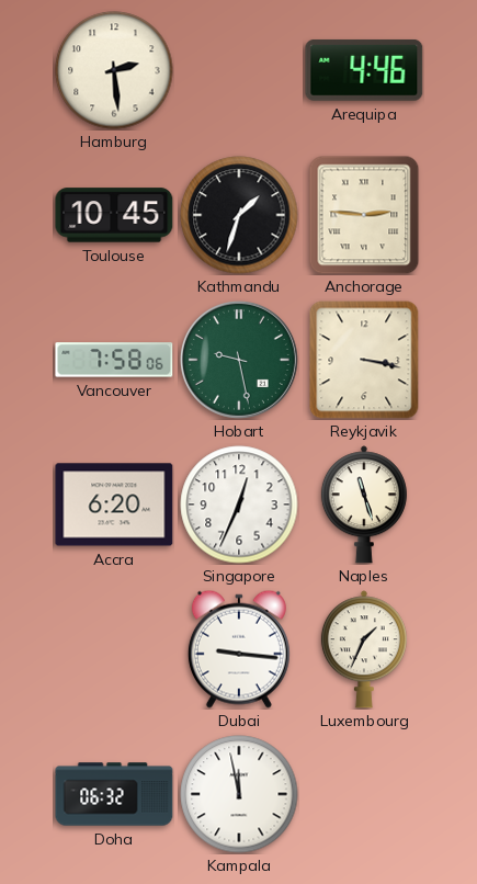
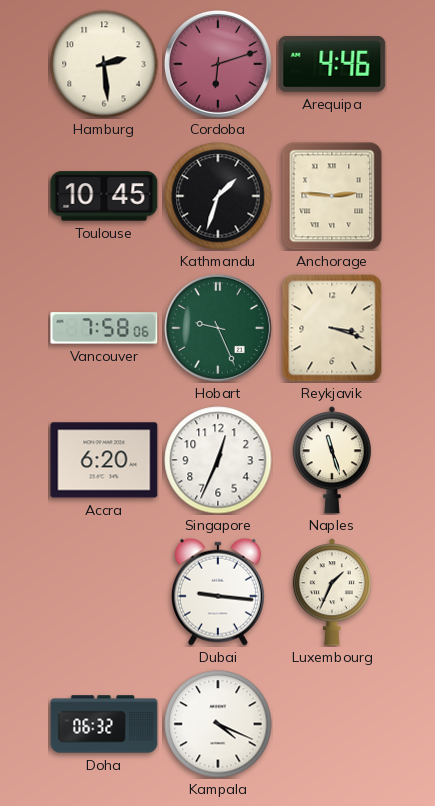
Cordoba: none -> 6:12 (218, 64)
Hobart: 9:28 -> 9:26 (218, 328)
Reykjavik: 3:17 -> 3:18 (332, 328)
Kampala: 11:58 -> 4:19 (218, 724)
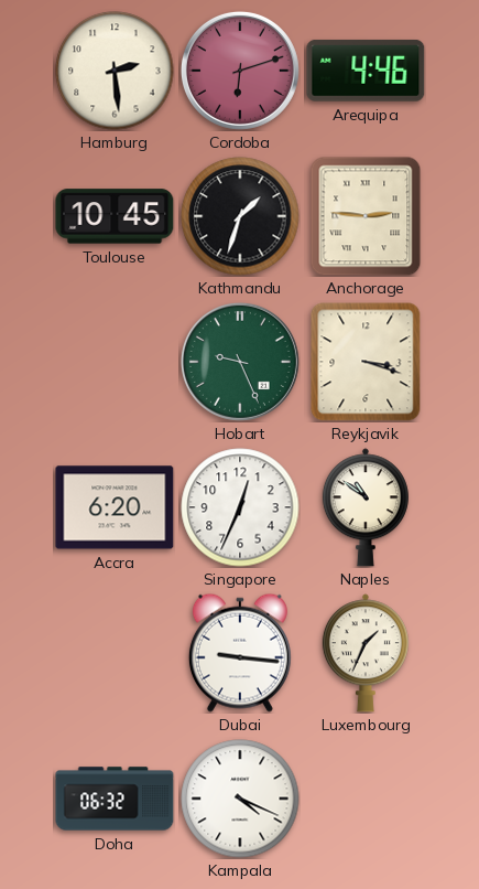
Vancouver: 7:58 -> none (104, 328)
Naples: 11:27 -> 10:51 (366, 507)
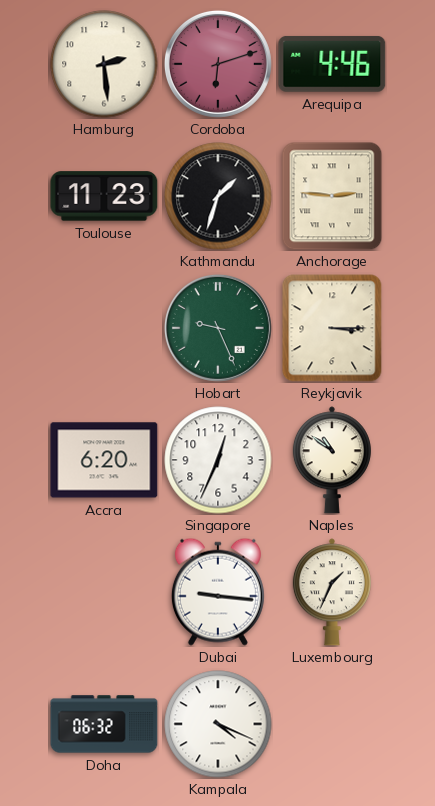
Toulouse: 10:45 -> 11:23 (104, 196)
Reykjavik: 3:18 -> 3:15 (332, 328)
